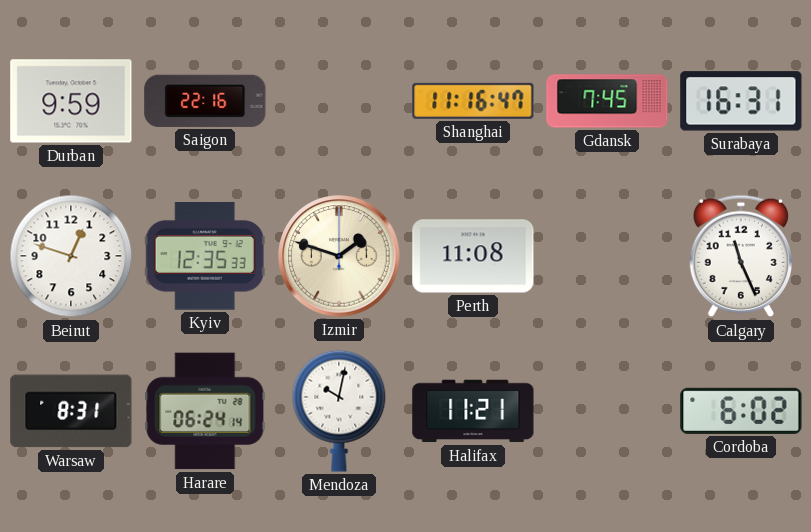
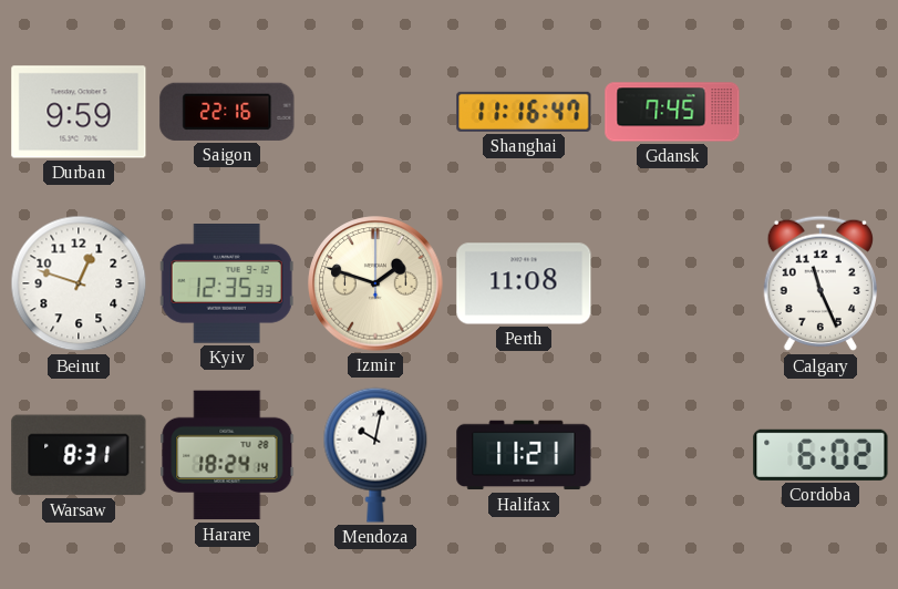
Surabaya: 16:31 -> none (741, 101)
Harare: 06:24 -> 18:24 (227, 455)
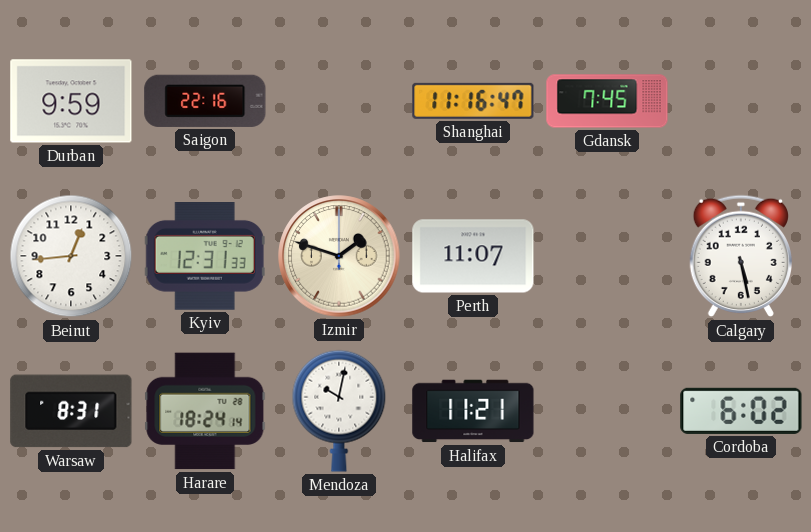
Beirut: 12:48 -> 12:44 (71, 256)
Kyiv: 12:35 -> 12:31 (205, 257)
Perth: 11:08 -> 11:07 (473, 256)
Calgary: 11:26 -> 5:28 (740, 256)
